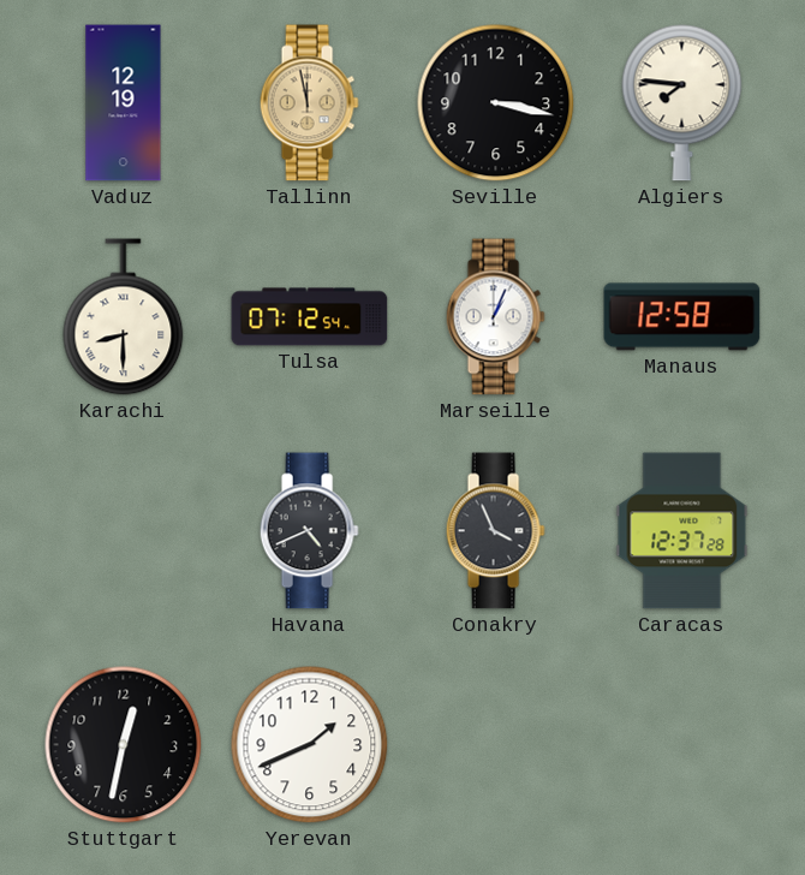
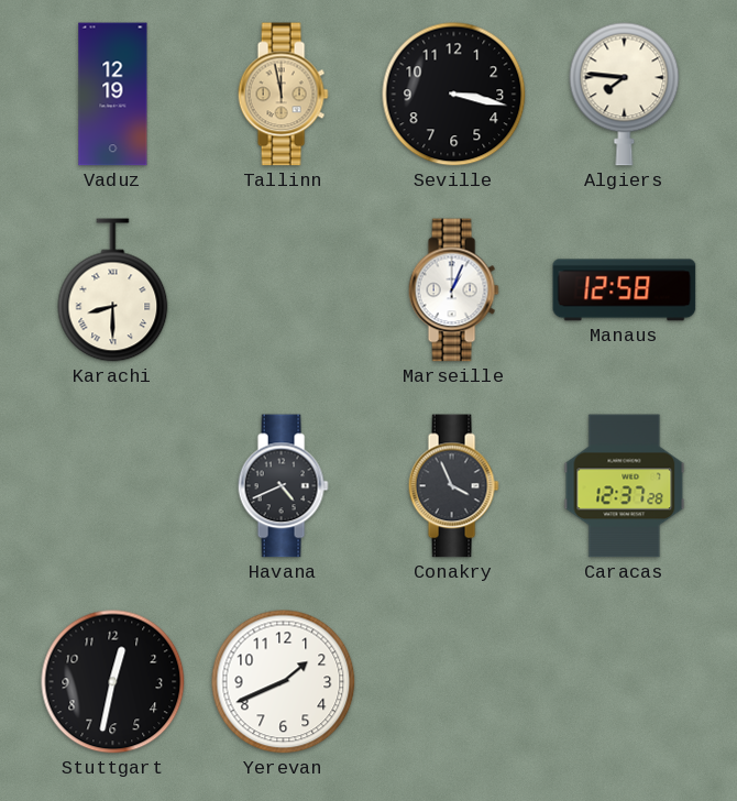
Tulsa: 07:12 -> none (310, 317)
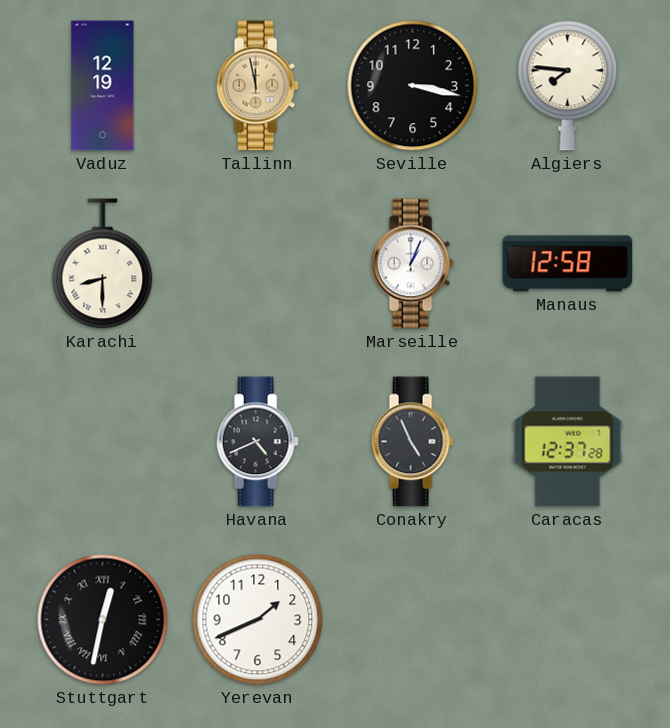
Conakry: 3:56 -> 4:56 (412, 442)
Stuttgart numerals: Arabic -> Roman (103, 620)
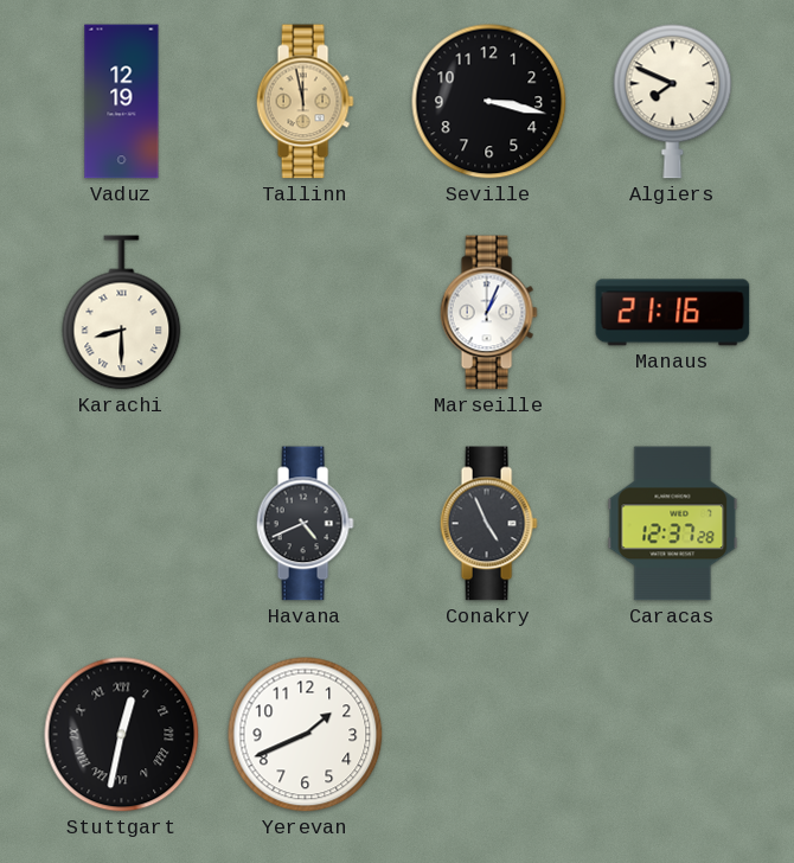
Algiers: 7:46 -> 7:49 (673, 102)
Manaus: 12:58 -> 21:16 (673, 313)
